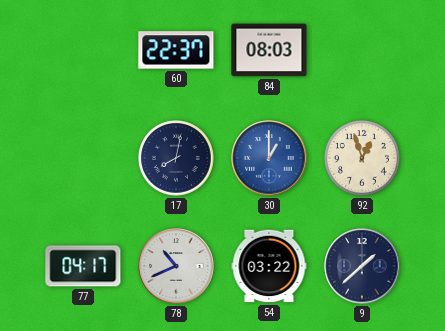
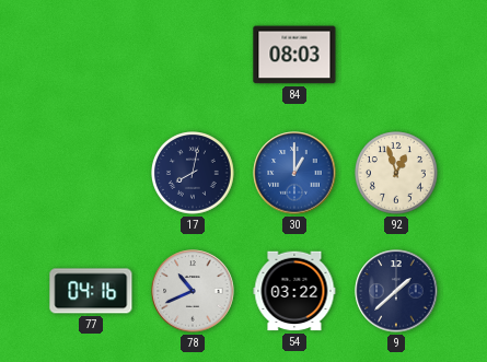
60: 22:37 -> none (176, 50)
77: 04:17 -> 04:16 (91, 291)
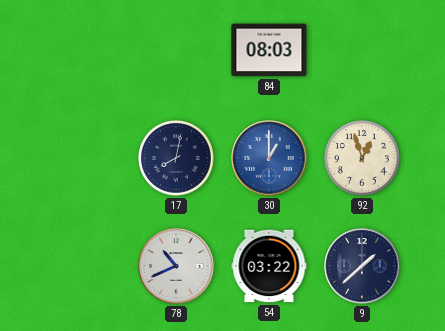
77: 04:16 -> none (91, 291)
